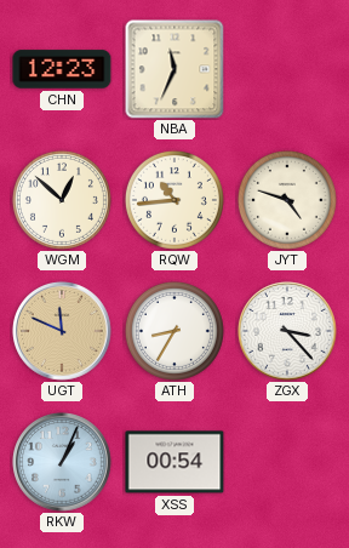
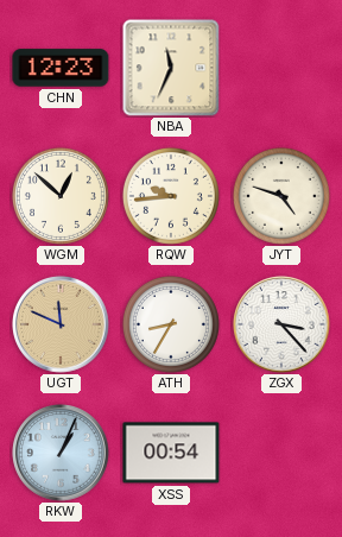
RQW: 10:44 -> 9:44 (171, 196)
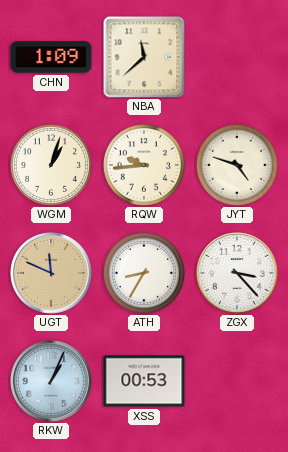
CHN: 12:23 -> 1:09 (51, 57)
NBA: 11:34 -> 11:38 (144, 57)
WGM: 12:52 -> 1:03 (51, 165)
XSS: 00:54 -> 00:53 (144, 381)
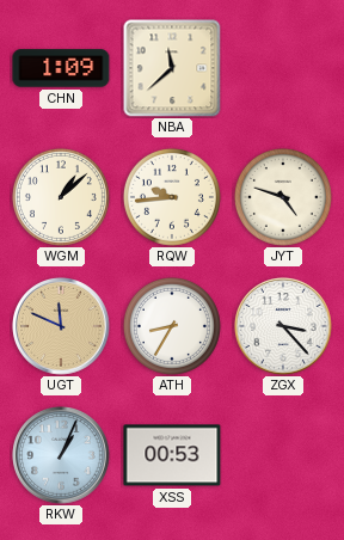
WGM: 1:03 -> 1:08 (61, 197)
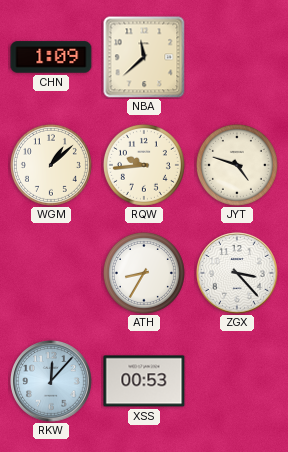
UGT: 11:49 -> none (62, 327)
RKW: 1:04 -> 12:07 (52, 382)
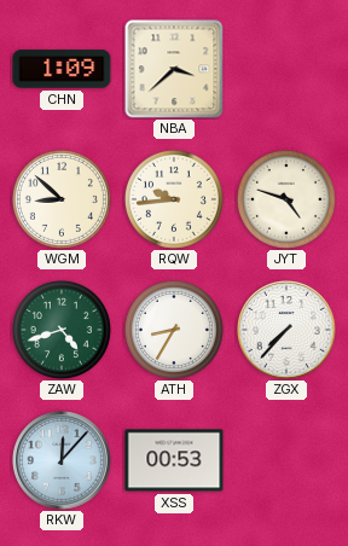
NBA: 11:38 -> 3:38 (174, 69)
WGM: 1:08 -> 8:52 (62, 199)
ZAW: none -> 4:42 (62, 330)
ZGX: 3:23 -> 7:37 (288, 331)
